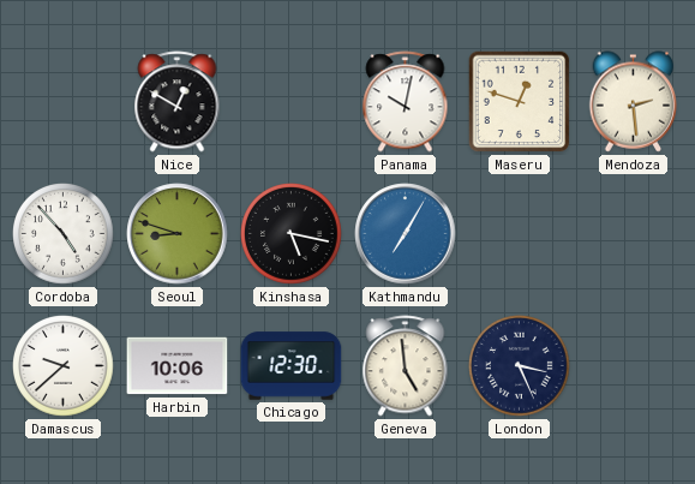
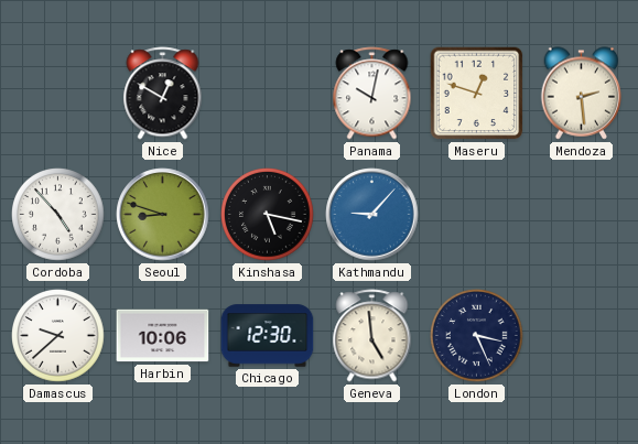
Kathmandu: 7:05 -> 9:07 (372, 215)
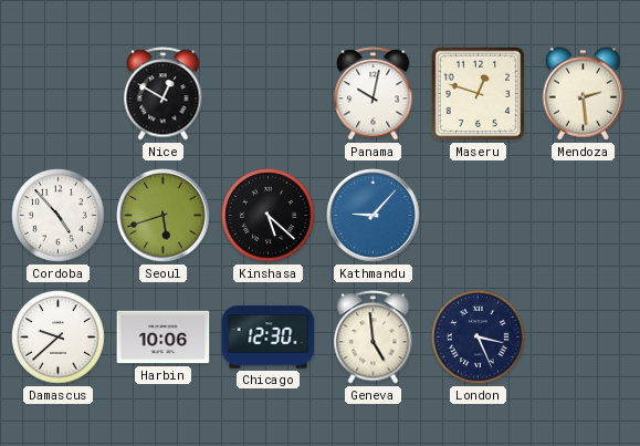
Seoul: 8:48 -> 5:42 (164, 216)
Kinshasa: 5:17 -> 5:22 (269, 216)
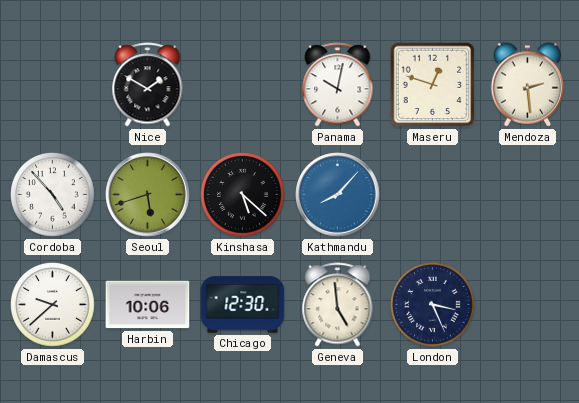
Nice: 12:50 -> 1:50 (148, 85)
Kathmandu: 9:07 -> 8:07 (338, 195)
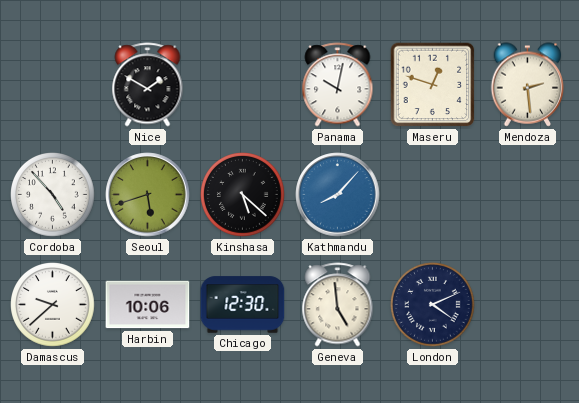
London: 3:26 -> 4:11 (433, 305)
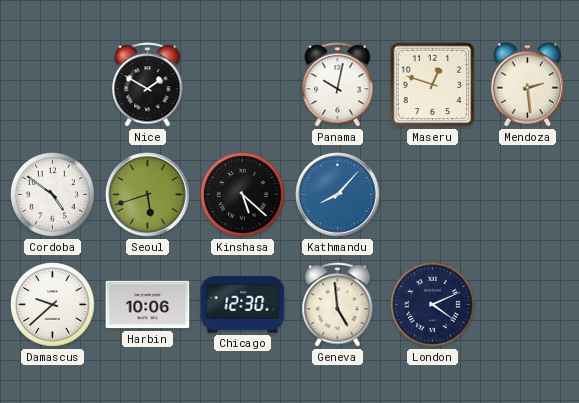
Cordoba: 4:53 -> 4:51 (53, 195)
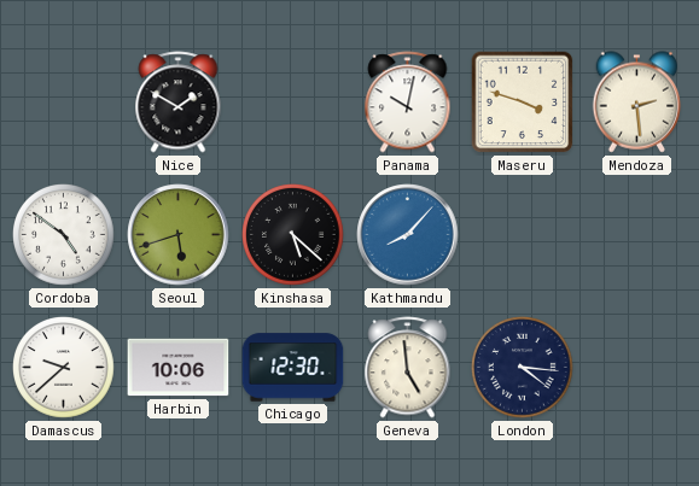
Maseru: 12:48 -> 3:48 (523, 103)
London: 4:11 -> 4:16 (523, 368)
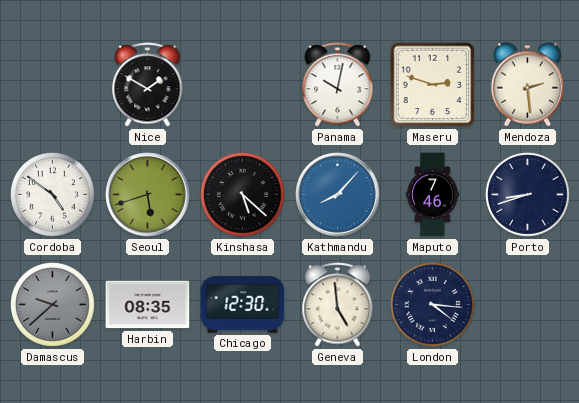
Maseru: 3:48 -> 2:48 (433, 85)
Maputo: none -> 7:46 (433, 195)
Porto: none -> 8:42 (528, 195)
Damascus dial: white -> grey (53, 305)
Harbin: 10:06 -> 08:35 (148, 305)
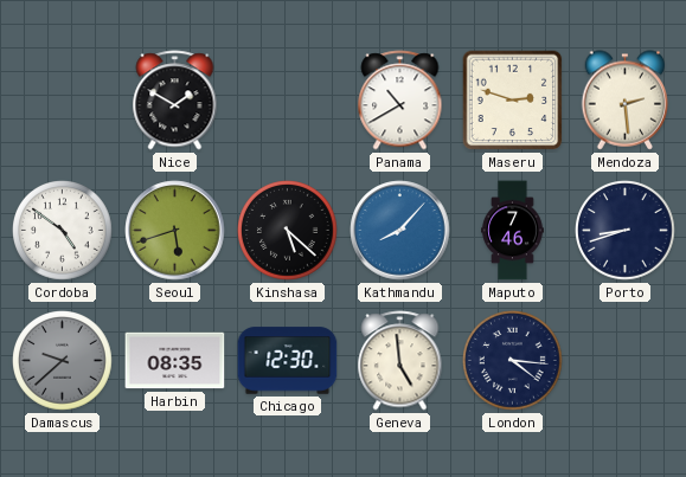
Panama: 10:02 -> 10:40 (400, 101)
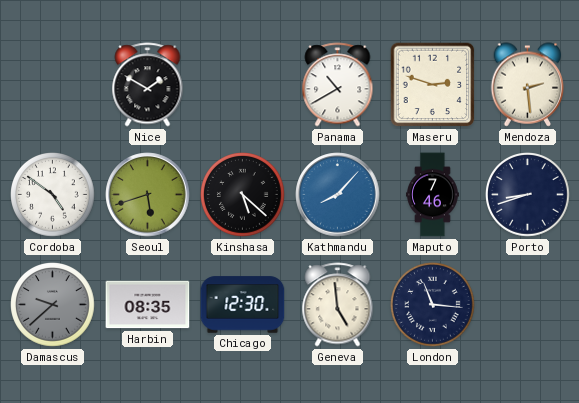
London: 4:16 -> 11:16 (433, 305)
